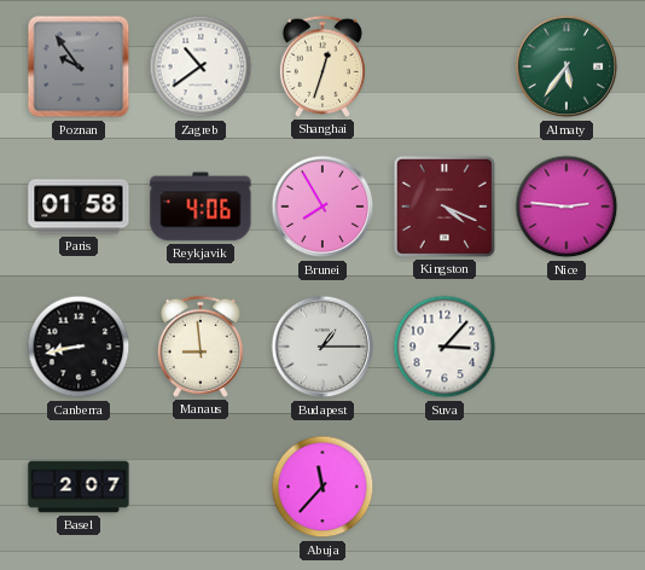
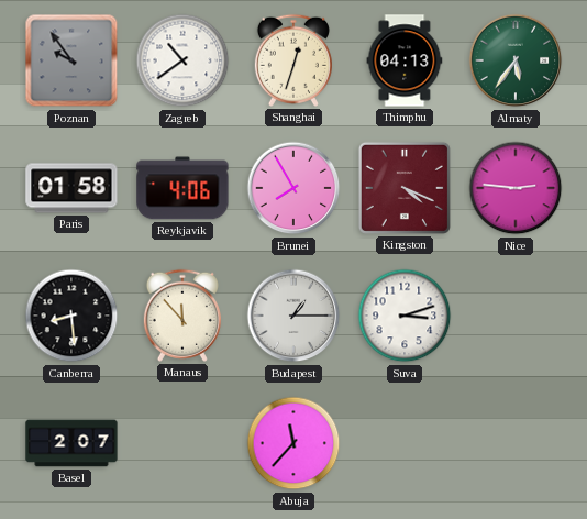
Thimphu: none -> 04:13 (405, 60)
Canberra: 8:43 -> 8:29 (71, 316)
Manaus: 8:59 -> 11:53 (182, 316)
Suva: 3:07 -> 3:12 (405, 316)
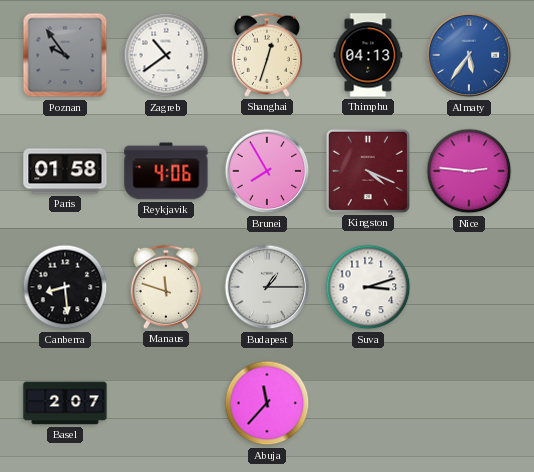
Almaty dial: green -> blue (469, 55)
Manaus: 11:53 -> 11:48 (166, 287)
